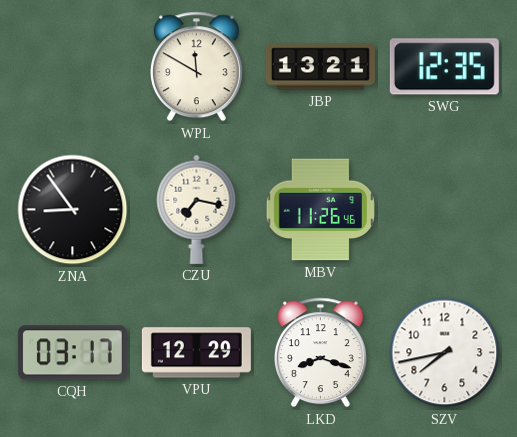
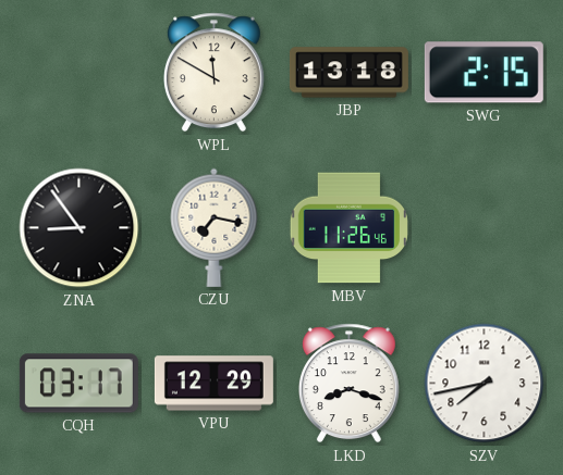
JBP: 13:21 -> 13:18 (348, 73)
SWG: 12:35 -> 2:15 (484, 73)
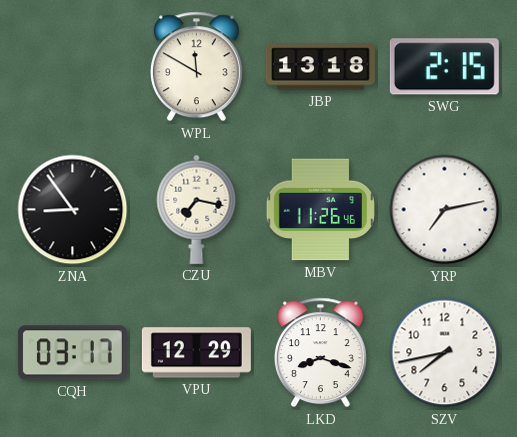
YRP: none -> 7:13 (445, 210)
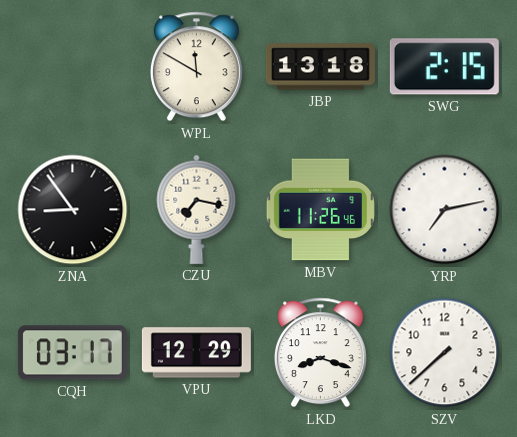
SZV: 7:43 -> 7:38 (445, 353)
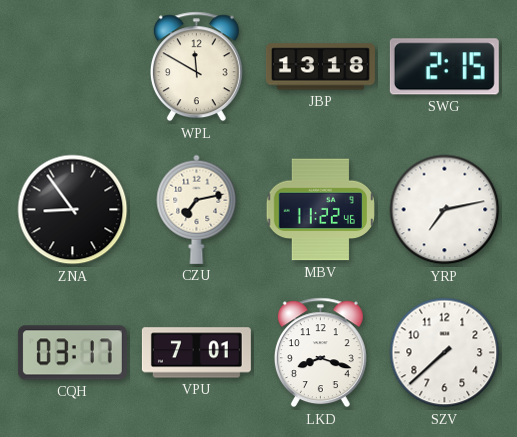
CZU: 7:17 -> 7:13 (197, 209)
MBV: 11:26 -> 11:22 (320, 210)
VPU: 12:29 -> 7:01 (196, 353)
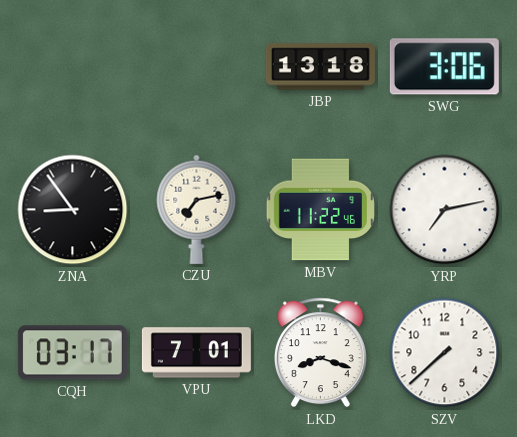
WPL: 11:50 -> none (196, 67)
SWG: 2:15 -> 3:06 (444, 67)
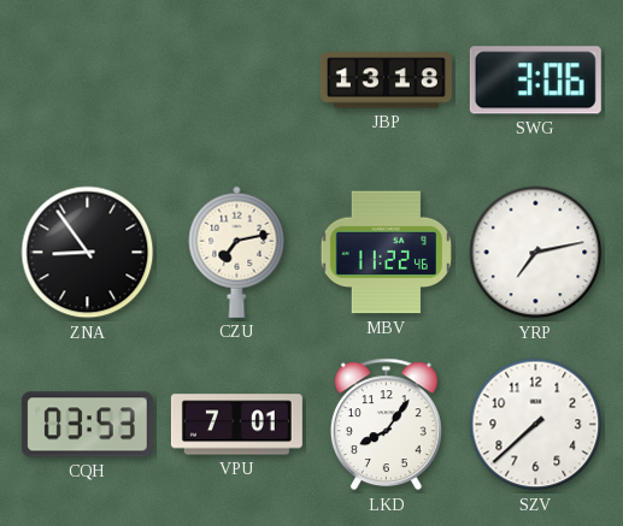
CQH: 03:17 -> 03:53 (87, 425)
LKD: 8:18 -> 8:06 (386, 425)
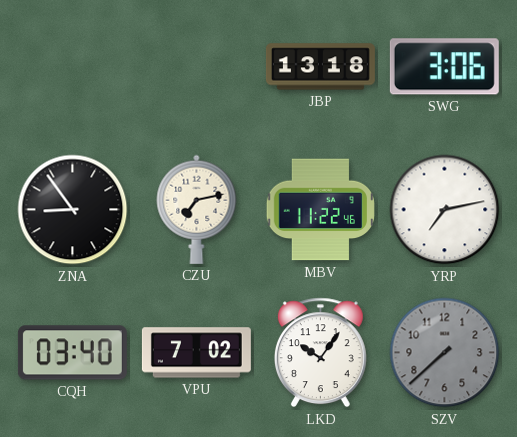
CQH: 03:53 -> 03:40 (72, 353)
VPU: 7:01 -> 7:02 (196, 353)
LKD: 8:06 -> 10:06 (320, 353)
SZV dial: white -> grey (445, 353)
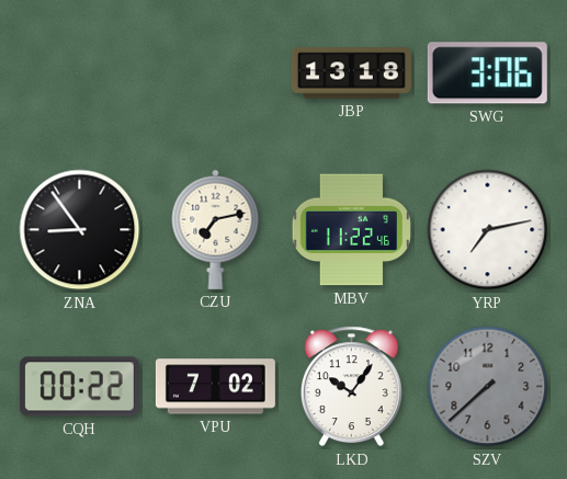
CQH: 03:40 -> 00:22 (79, 387)
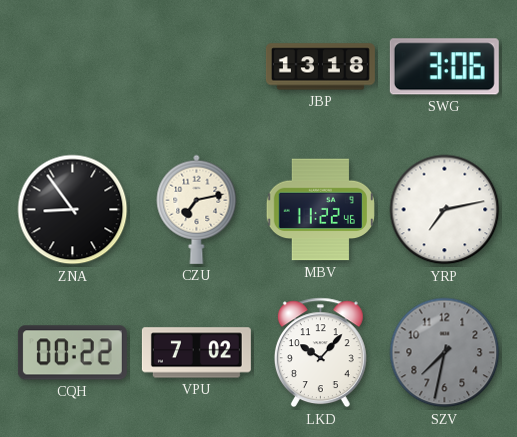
LKD: 10:06 -> 10:07 (320, 353)
SZV: 7:38 -> 7:32 (445, 353)
